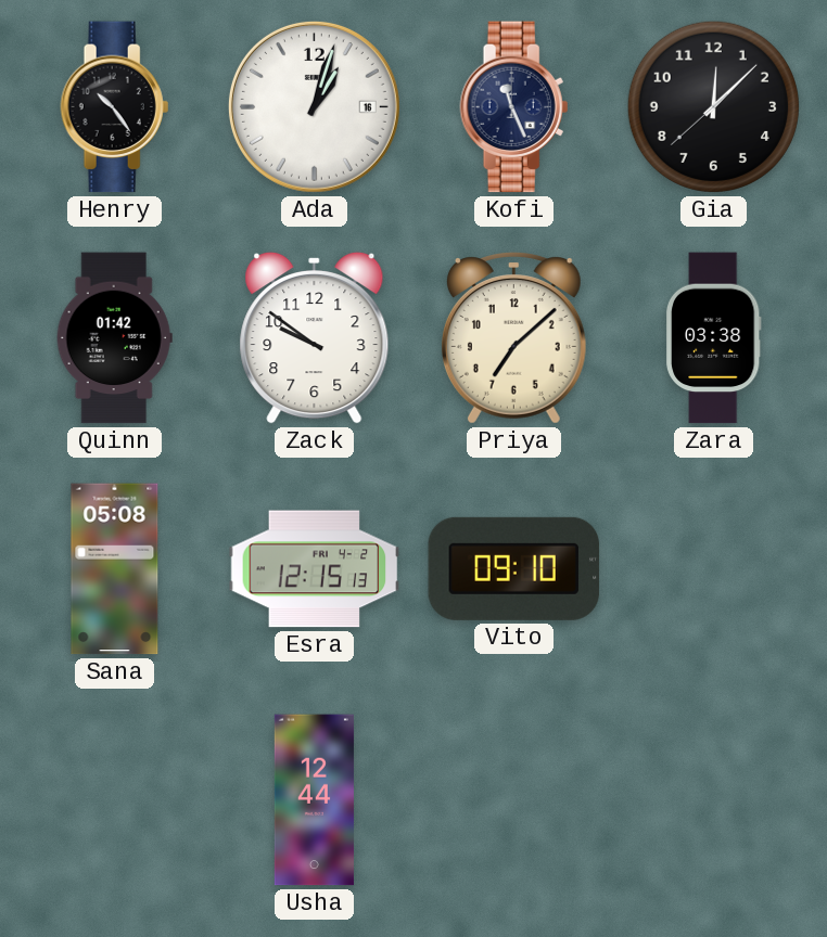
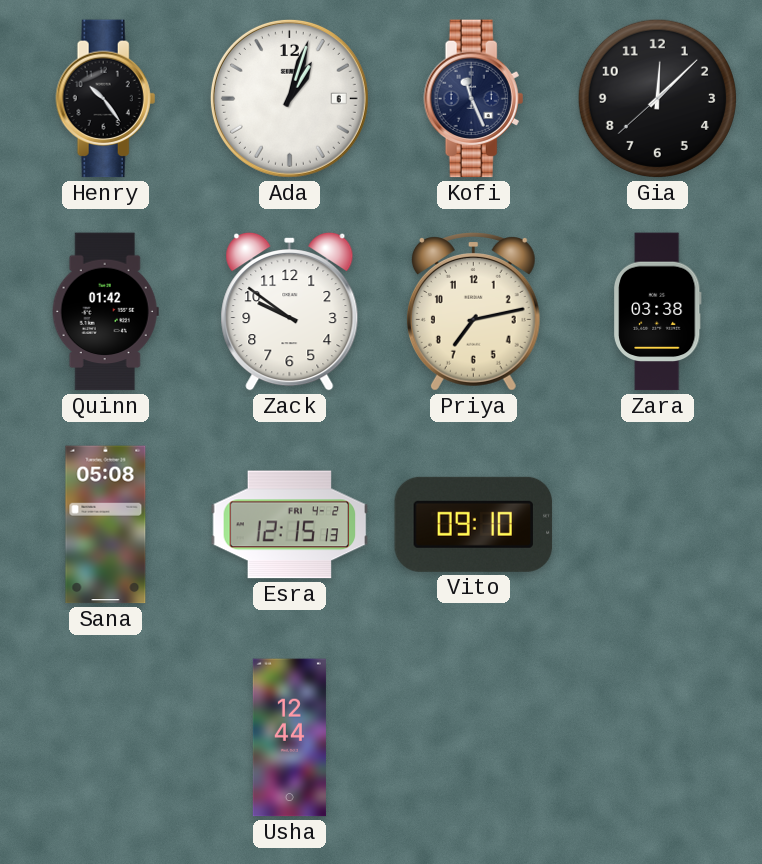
Ada date: 16 -> 6 (289, 98)
Priya: 7:08 -> 7:13 (473, 312)
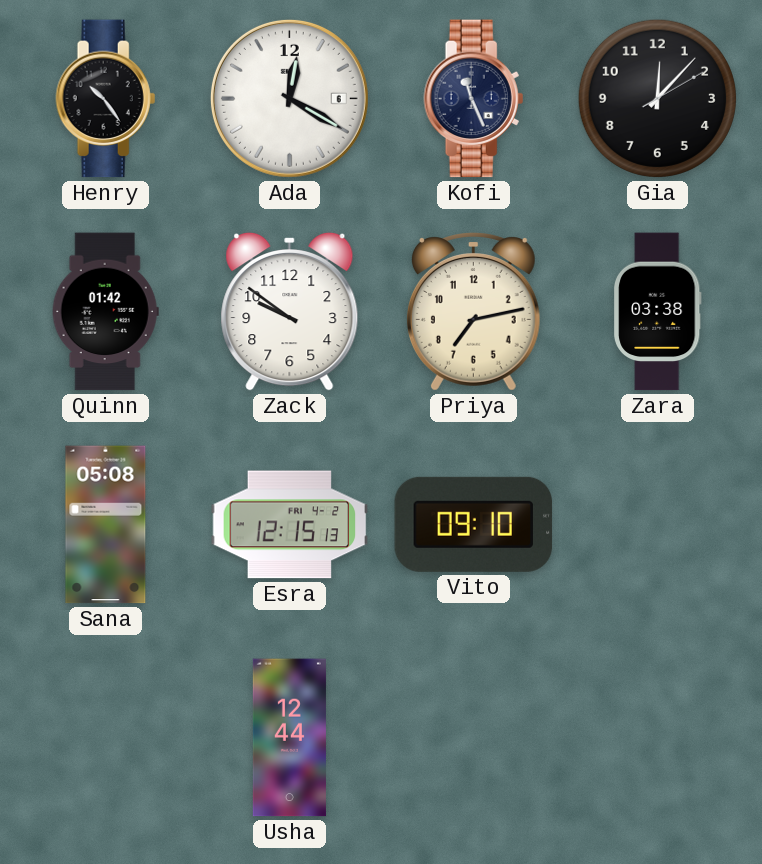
Ada: 1:03 -> 12:20 (289, 98)
Gia: 12:07:38 -> 12:07:10 (657, 98)
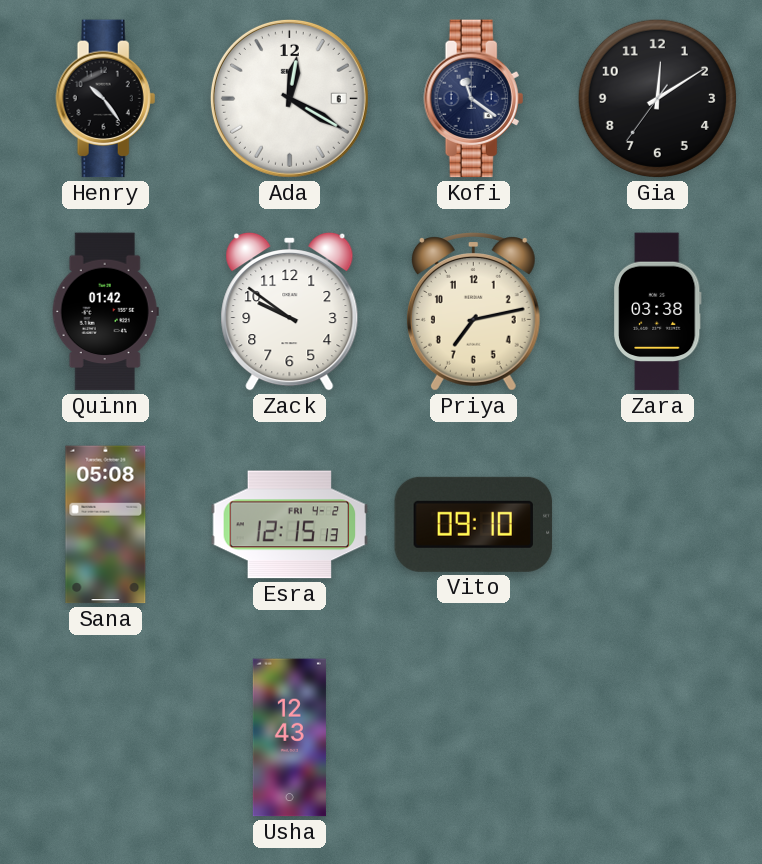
Kofi: 11:26 -> 11:21 (474, 99)
Gia: 12:07 -> 12:09 (657, 98)
Usha: 12:44 -> 12:43 (289, 738)
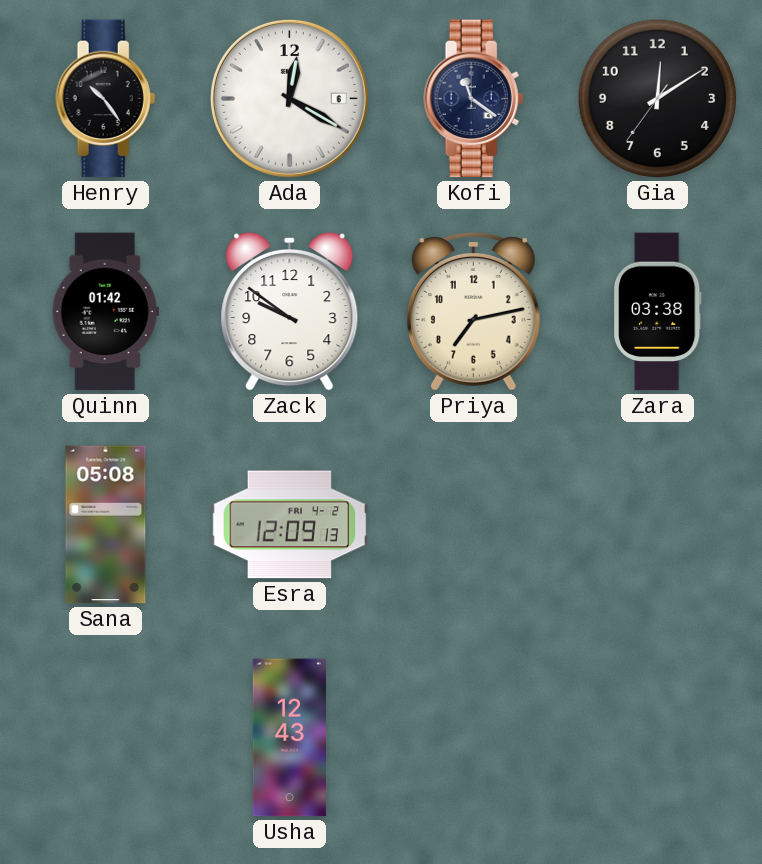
Esra: 12:15 -> 12:09 (290, 525)
Vito: 09:10 -> none (474, 524)
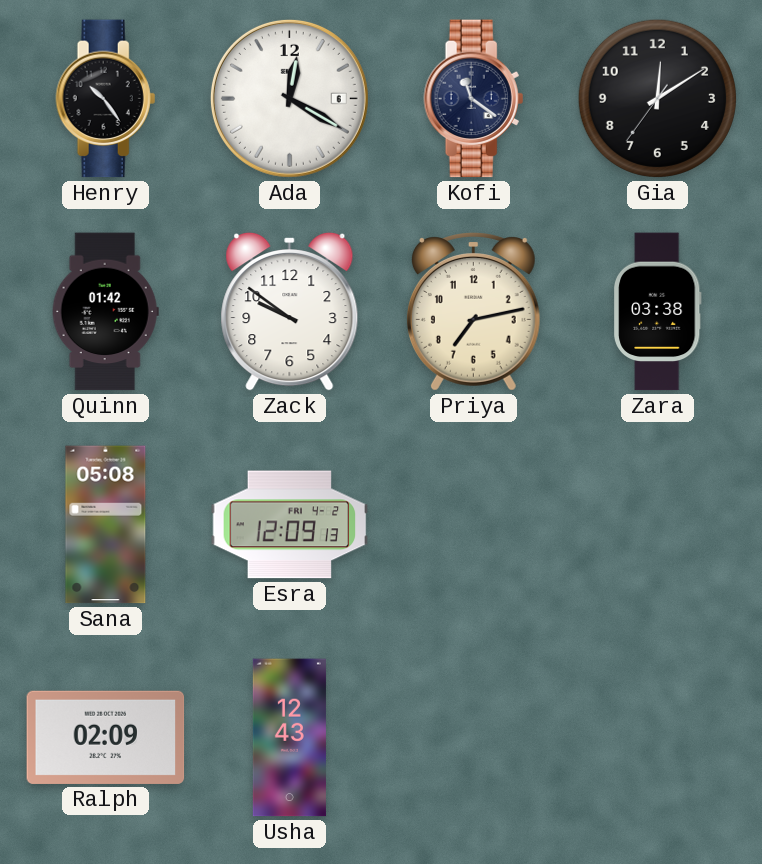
Ralph: none -> 02:09 (106, 737)
